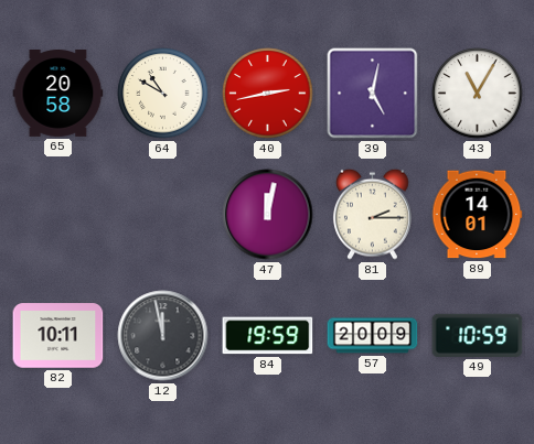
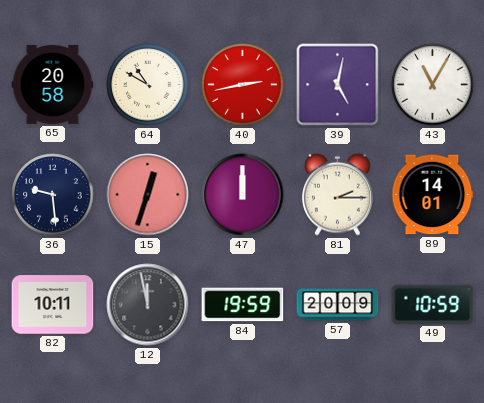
36: none -> 9:29 (53, 195)
15: none -> 12:33 (148, 195)
47: 12:02 -> 12:00 (243, 195)
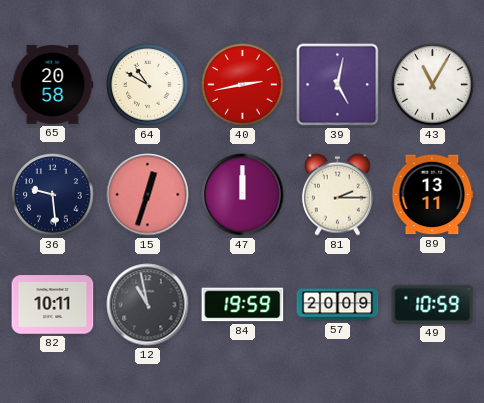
89: 14:01 -> 13:11 (432, 195)
12: 11:58 -> 10:58 (148, 305)
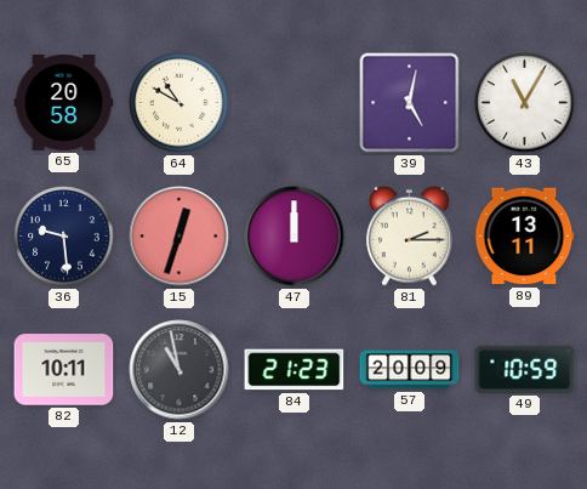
40: 2:43 -> none (243, 85)
84: 19:59 -> 21:23 (295, 370)
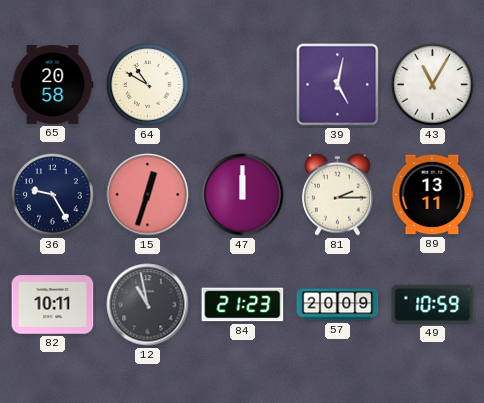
36: 9:29 -> 9:25 (53, 195)
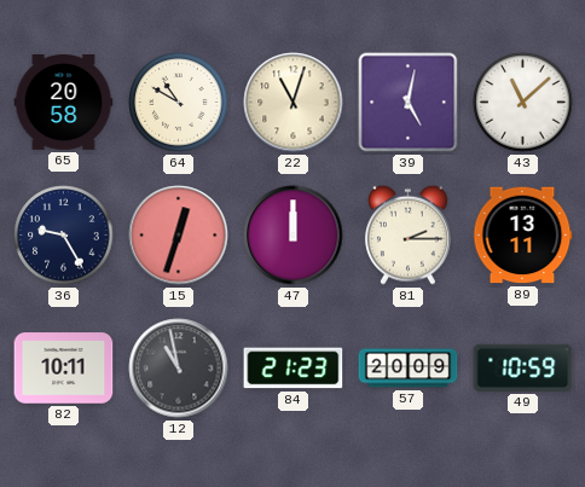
22: none -> 11:03 (294, 103)
43: 11:05 -> 11:08 (523, 103)
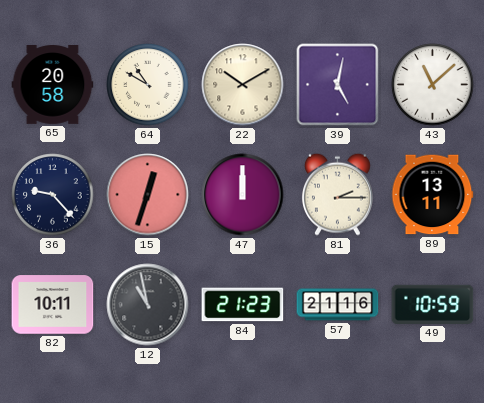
22: 11:03 -> 10:10 (243, 85)
36: 9:25 -> 9:23 (53, 195)
57: 20:09 -> 21:16 (338, 305)
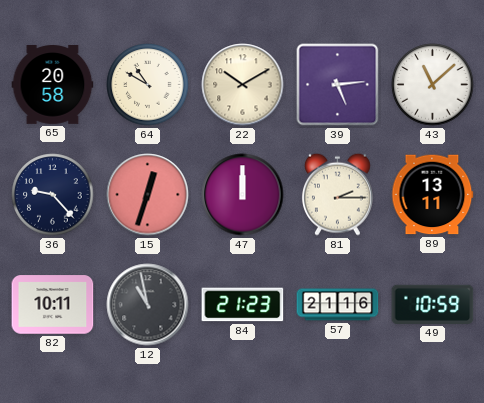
39: 5:02 -> 5:14 (338, 85)
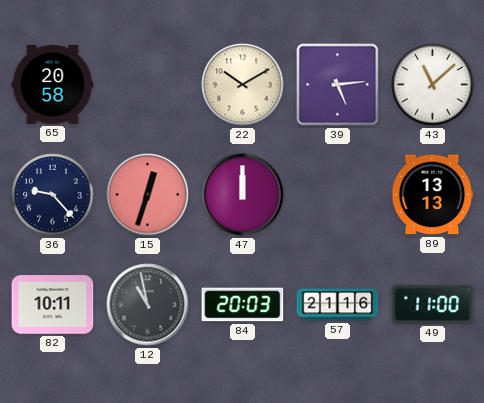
64: 10:50 -> none (148, 85)
81: 2:15 -> none (337, 194)
89: 13:11 -> 13:13 (432, 195)
84: 21:23 -> 20:03 (243, 305)
49: 10:59 -> 11:00 (433, 304)
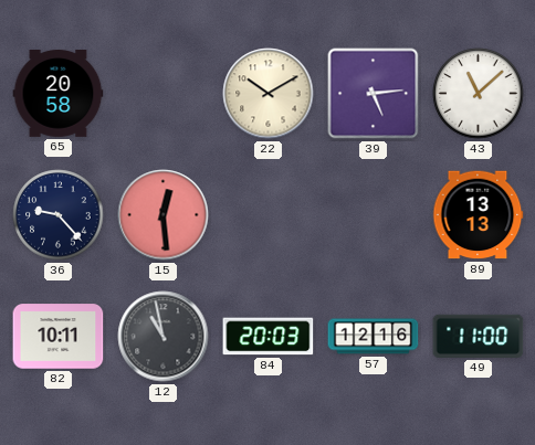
15: 12:33 -> 12:29 (164, 215)
47: 12:00 -> none (243, 195)
57: 21:16 -> 12:16 (374, 337)
